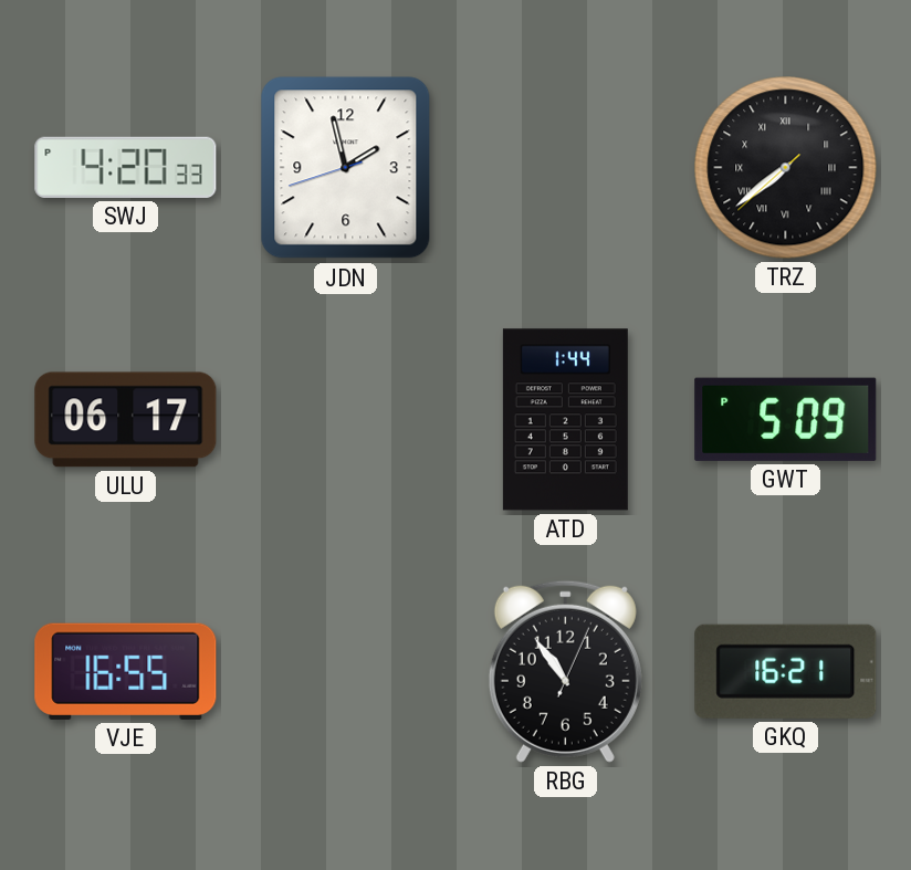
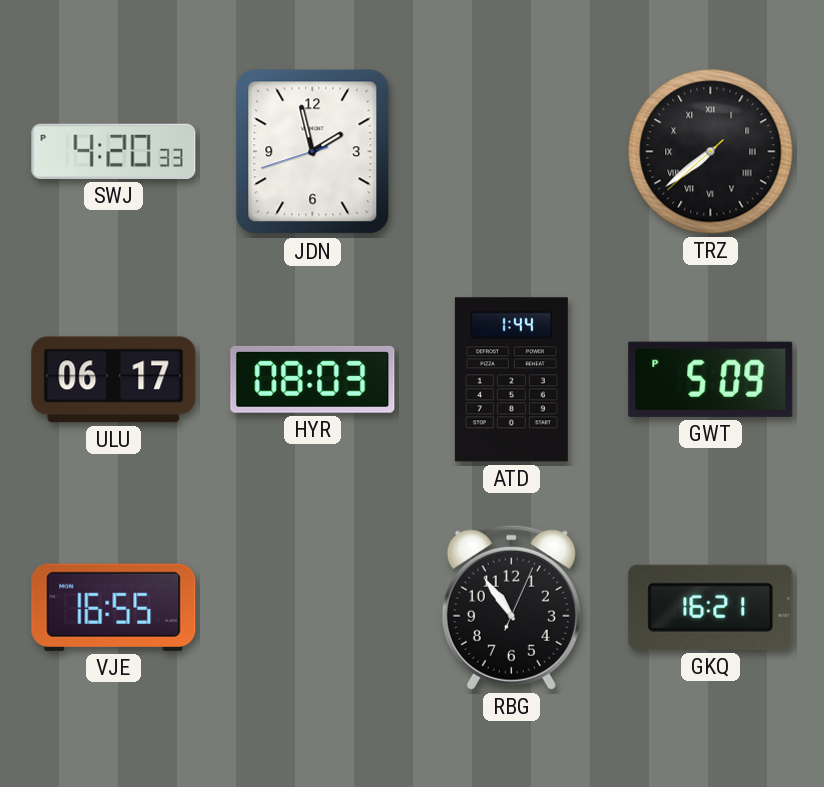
HYR: none -> 08:03 (313, 379)
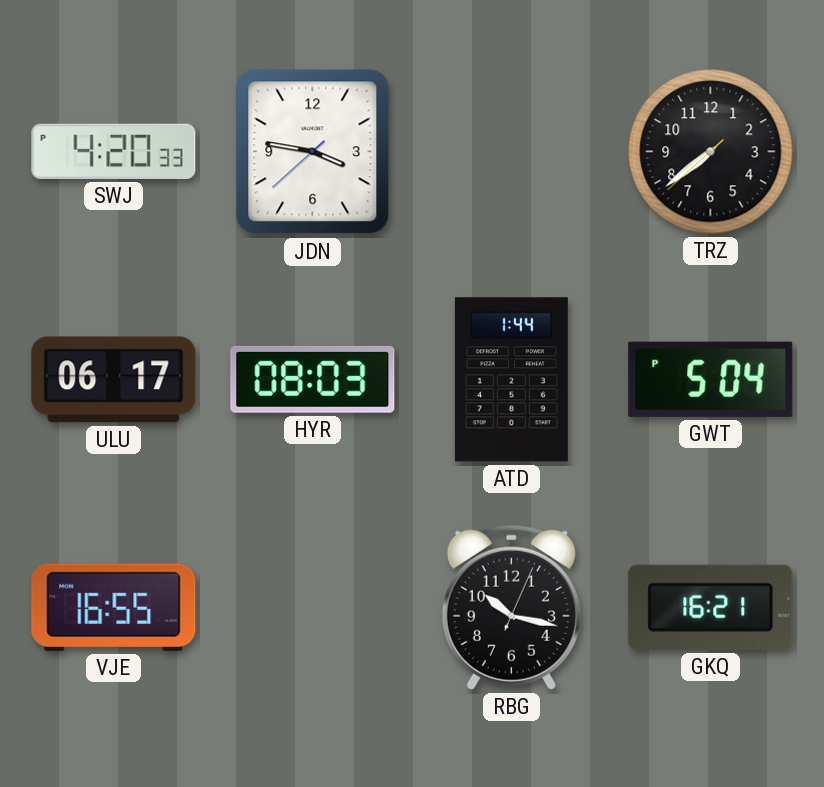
JDN: 1:57 -> 3:46 (313, 152)
TRZ numerals: Roman -> Arabic (711, 152)
GWT: 5:09 -> 5:04 (711, 379)
RBG: 10:54 -> 10:17 (511, 607)
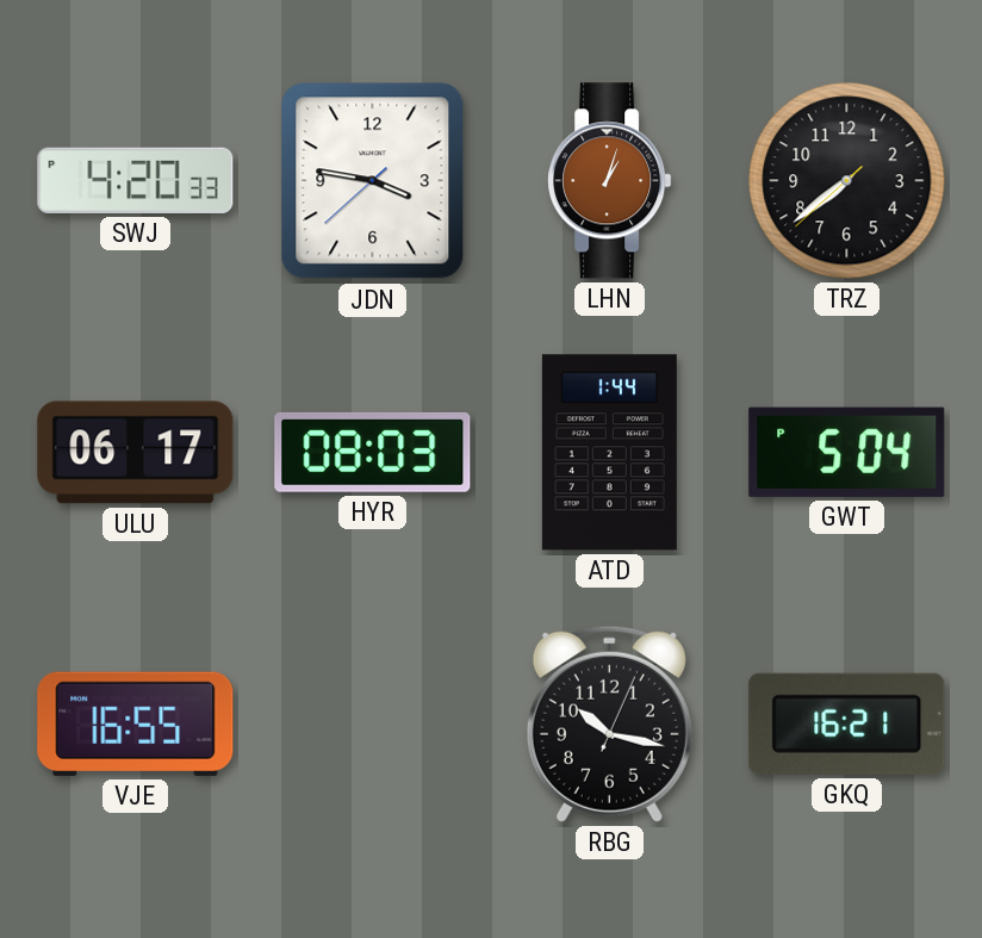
LHN: none -> 1:03 (610, 181)
